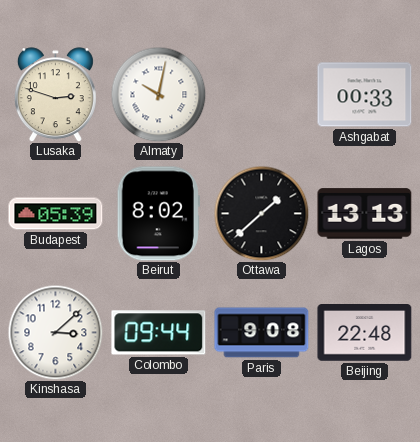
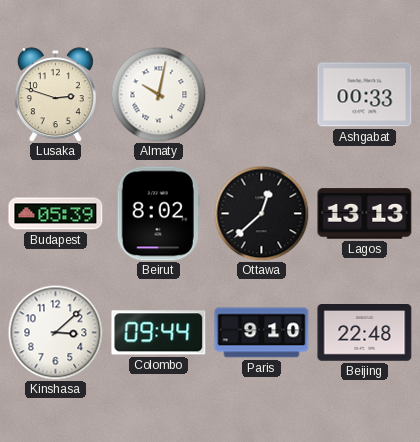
Ottawa: 1:38 -> 12:38 (261, 213)
Paris: 9:08 -> 9:10 (262, 333)
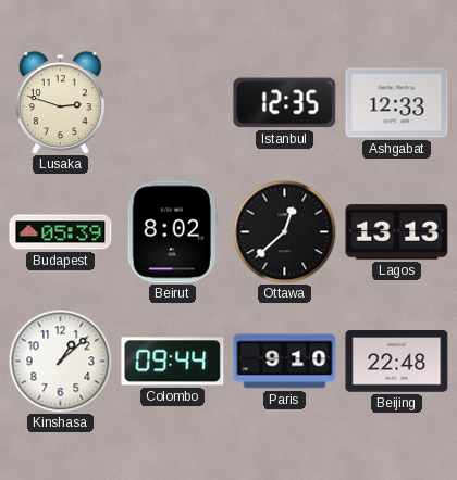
Almaty: 10:02 -> none (158, 94)
Istanbul: none -> 12:35 (285, 103)
Ashgabat: 00:33 -> 12:33 (397, 103)
Kinshasa: 3:08 -> 1:08 (60, 361)
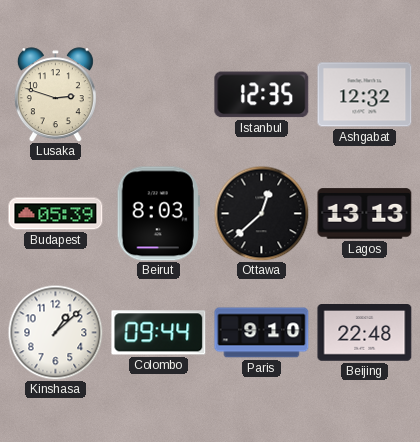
Ashgabat: 12:33 -> 12:32 (365, 95)
Beirut: 8:02 -> 8:03 (158, 214)
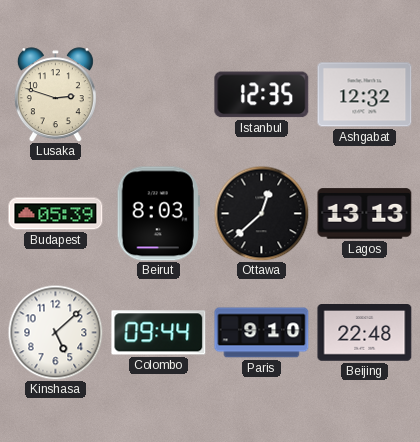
Kinshasa: 1:08 -> 5:08 (55, 332)
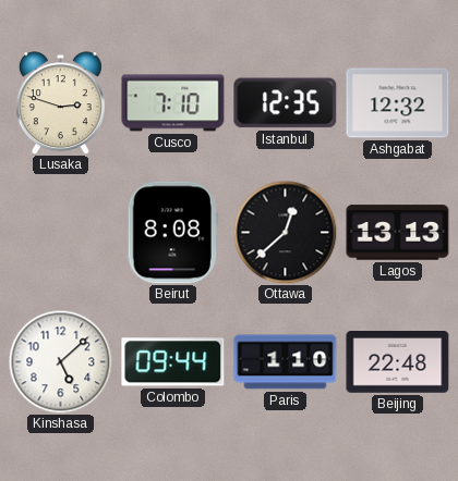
Cusco: none -> 7:10 (173, 103)
Budapest: 05:39 -> none (56, 214)
Beirut: 8:03 -> 8:08 (172, 233)
Paris: 9:10 -> 1:10 (286, 362)
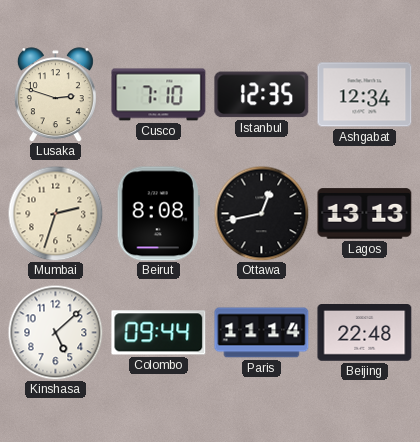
Ashgabat: 12:32 -> 12:34 (365, 95)
Mumbai: none -> 2:33 (55, 213)
Ottawa: 12:38 -> 12:43 (261, 213)
Paris: 1:10 -> 11:14 (262, 333)
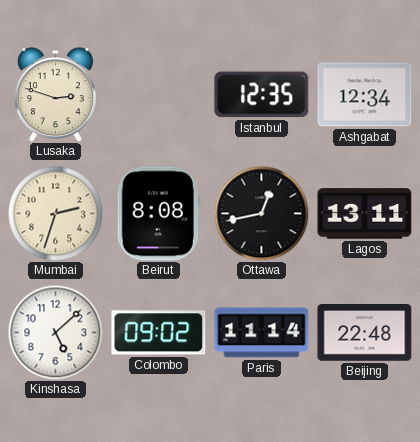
Cusco: 7:10 -> none (159, 95)
Lagos: 13:13 -> 13:11 (365, 214)
Colombo: 09:44 -> 09:02 (159, 333)
